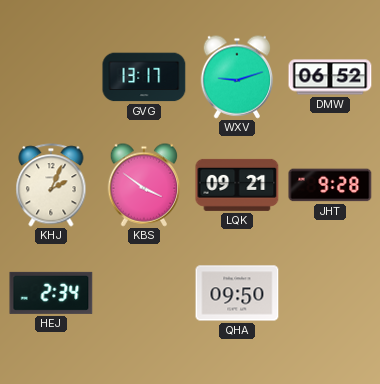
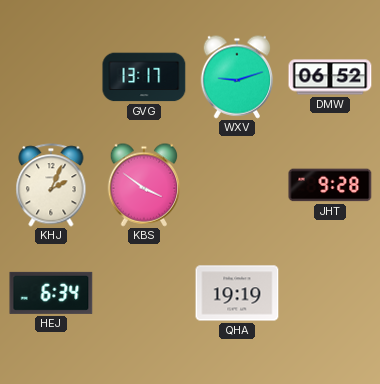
LQK: 09:21 -> none (237, 185)
HEJ: 2:34 -> 6:34 (51, 293)
QHA: 09:50 -> 19:19 (237, 293)
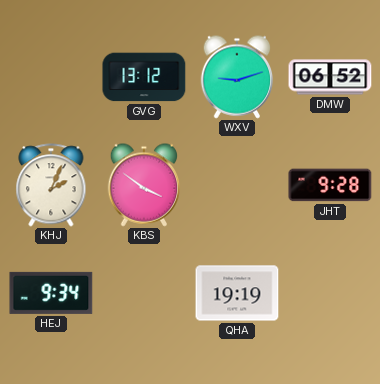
GVG: 13:17 -> 13:12 (144, 77)
HEJ: 6:34 -> 9:34 (51, 293)
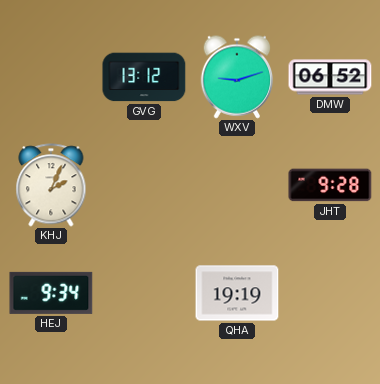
KBS: 3:51 -> none (144, 185)
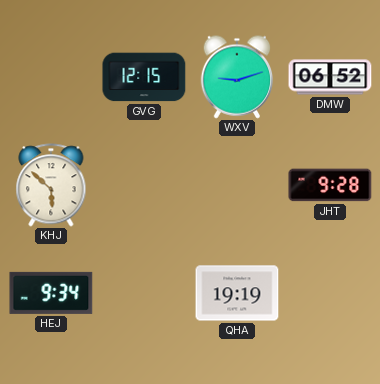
GVG: 13:12 -> 12:15 (144, 77)
KHJ: 2:04 -> 5:52 (51, 185)
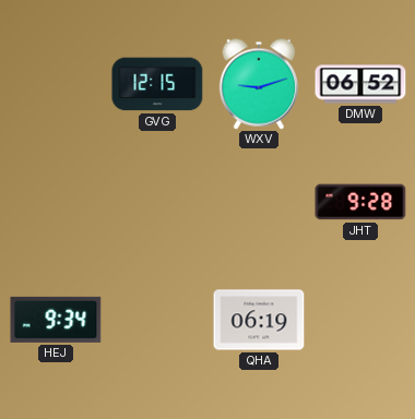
KHJ: 5:52 -> none (51, 185)
QHA: 19:19 -> 06:19 (259, 320)
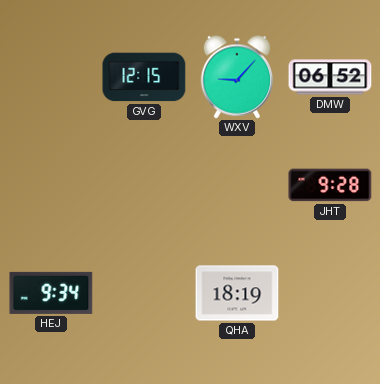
WXV: 9:12 -> 9:07 (237, 77)
QHA: 06:19 -> 18:19 (237, 293)
